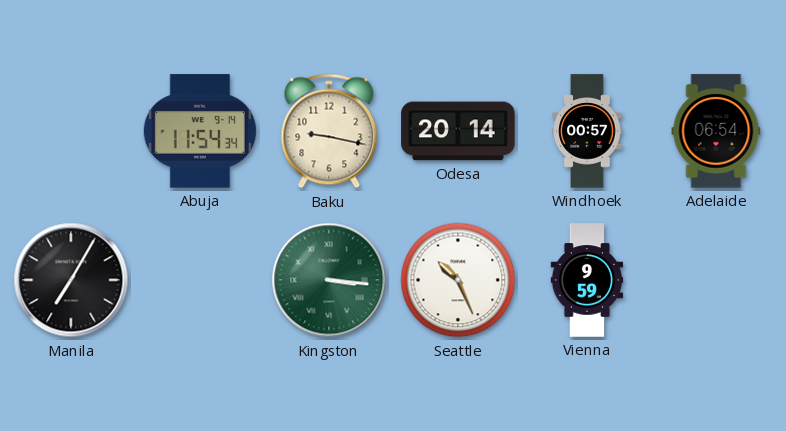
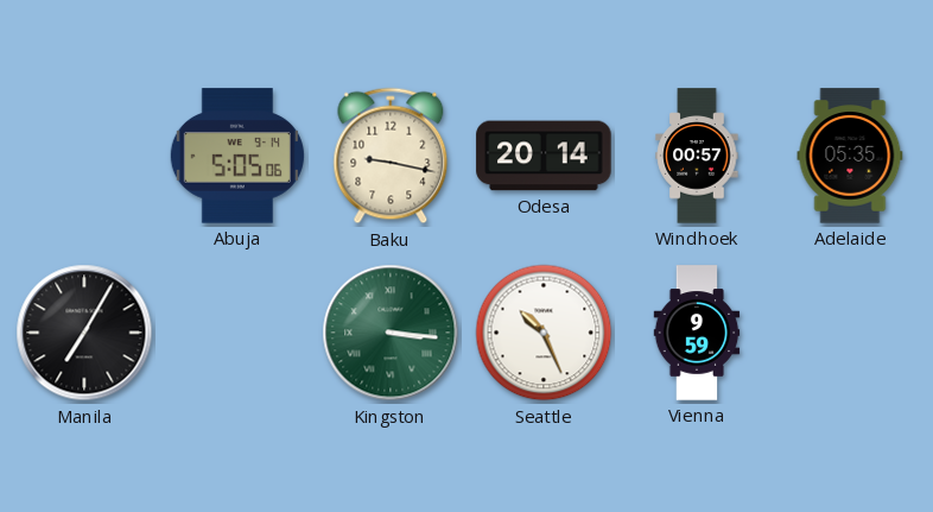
Abuja: 11:54 -> 5:05 (237, 156)
Adelaide: 06:54 -> 05:35 (850, 156)
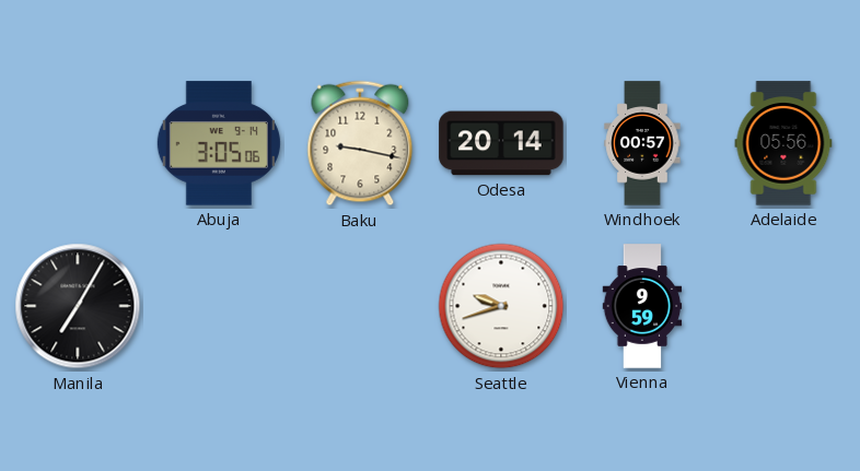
Abuja: 5:05 -> 3:05 (219, 143)
Adelaide: 05:35 -> 05:56 (783, 143)
Kingston: 3:16 -> none (391, 333)
Seattle: 10:26 -> 9:42 (501, 306)
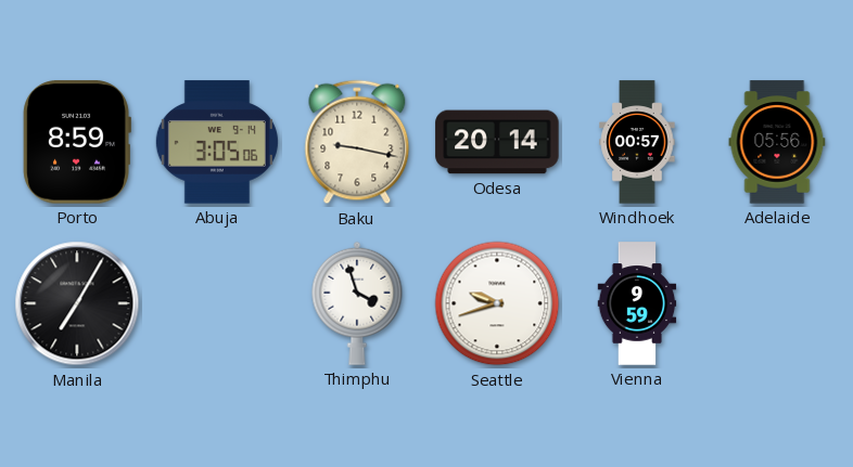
Porto: none -> 8:59 (77, 142)
Thimphu: none -> 3:57 (357, 303)
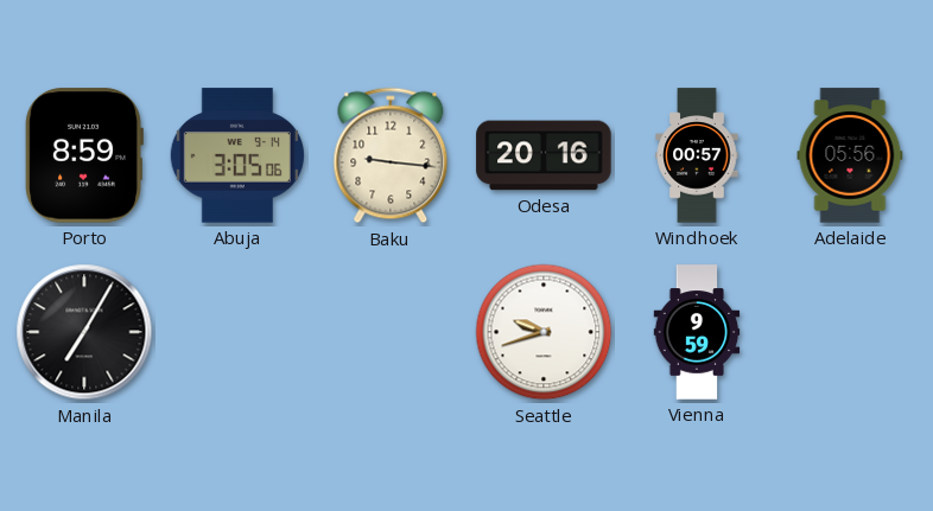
Baku: 9:17 -> 9:16 (391, 155)
Odesa: 20:14 -> 20:16 (544, 155)
Thimphu: 3:57 -> none (357, 303)
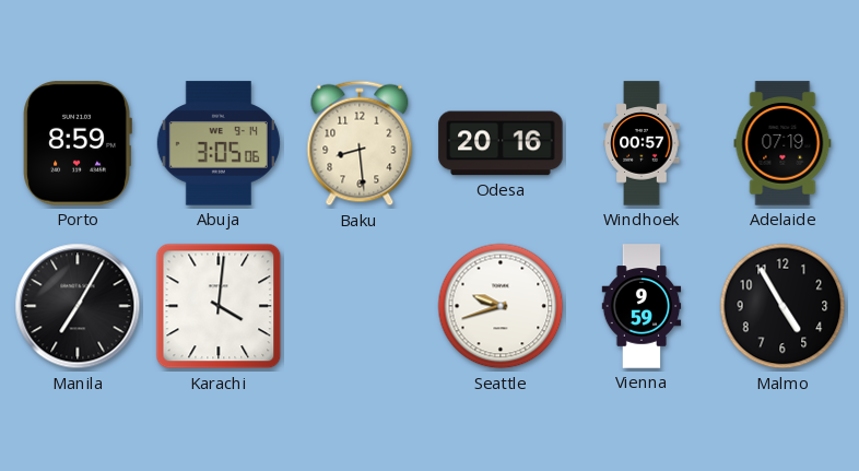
Baku: 9:16 -> 8:29 (360, 143)
Adelaide: 05:56 -> 07:19 (782, 143)
Karachi: none -> 4:01 (219, 306)
Malmo: none -> 4:55 (782, 306)
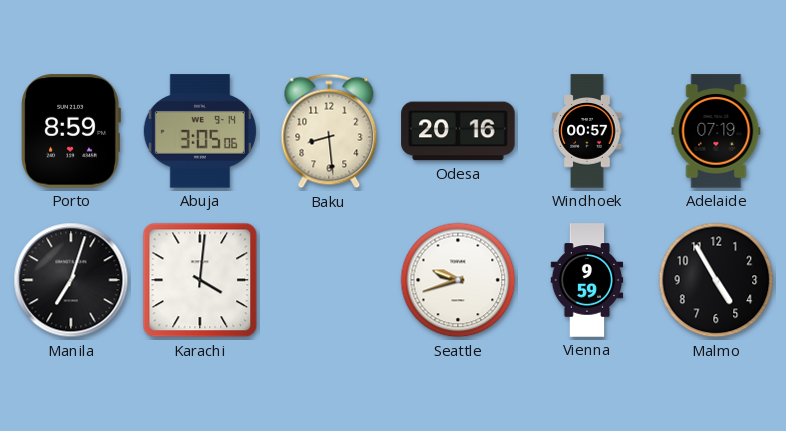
Manila: 7:05 -> 7:03 (71, 280)
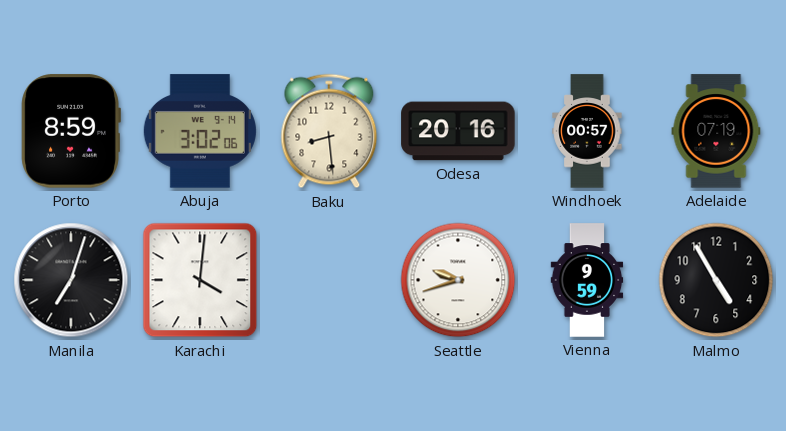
Abuja: 3:05 -> 3:02 (200, 131)
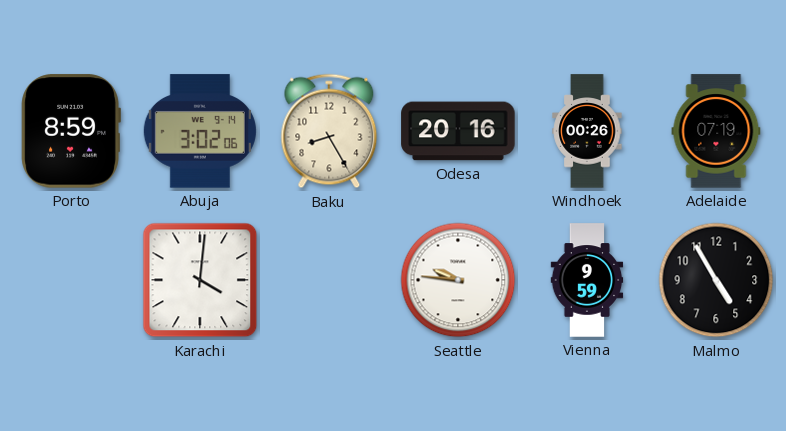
Baku: 8:29 -> 8:25 (329, 131)
Windhoek: 00:57 -> 00:26 (587, 131)
Manila: 7:03 -> none (71, 280)
Seattle: 9:42 -> 9:46 (458, 280)
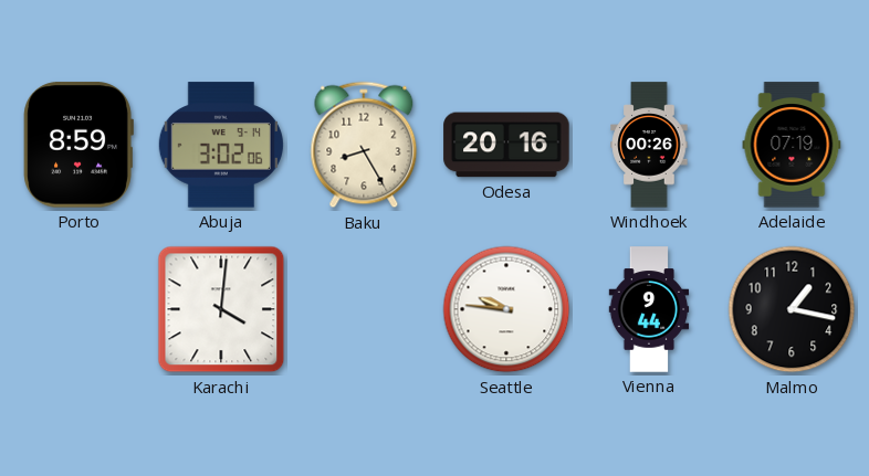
Vienna: 9:59 -> 9:44 (649, 309)
Malmo: 4:55 -> 1:17 (792, 309)
